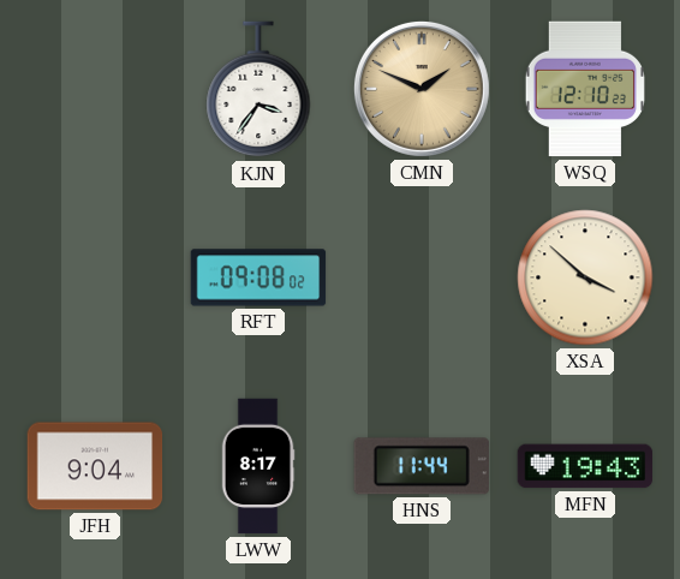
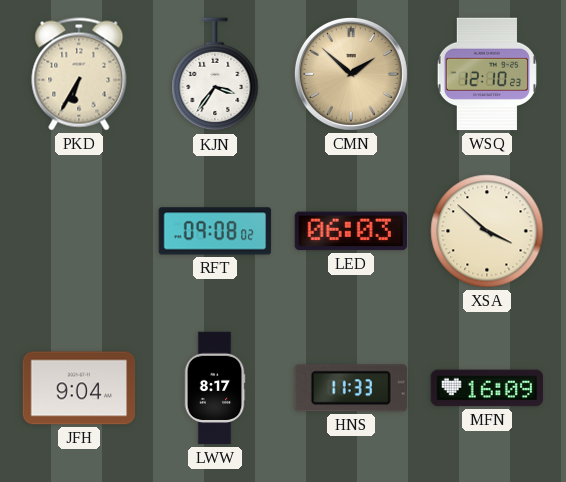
PKD: none -> 6:35 (79, 74)
CMN: 1:49 -> 1:52 (351, 74)
LED: none -> 06:03 (351, 231)
HNS: 11:44 -> 11:33 (351, 388)
MFN: 19:43 -> 16:09 (487, 388)
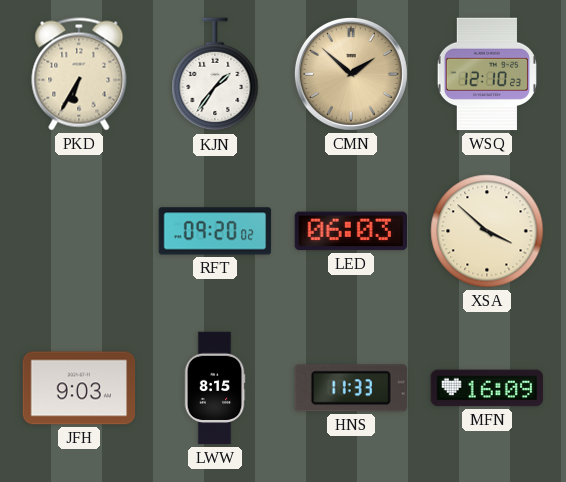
KJN: 3:36 -> 1:36 (215, 75)
RFT: 09:08 -> 09:20 (215, 231)
JFH: 9:04 -> 9:03 (79, 388)
LWW: 8:17 -> 8:15 (215, 388)
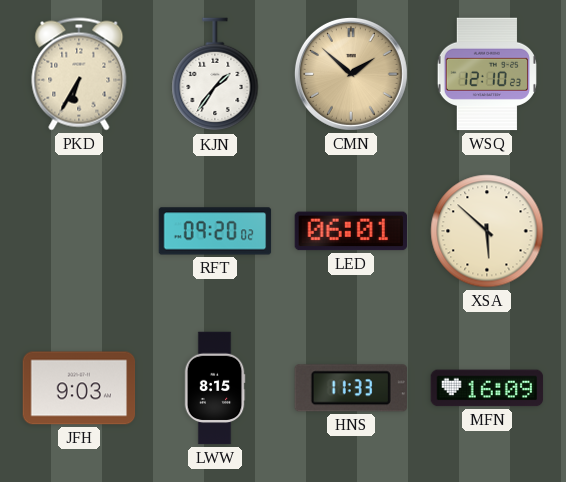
LED: 06:03 -> 06:01 (351, 231)
XSA: 3:52 -> 5:52 (487, 231)
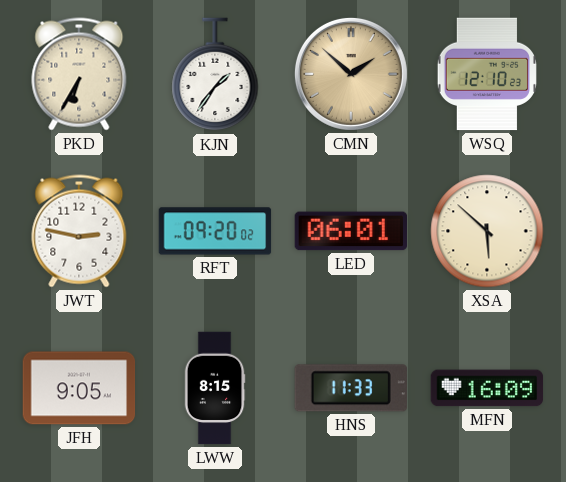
JWT: none -> 2:47 (79, 231)
JFH: 9:03 -> 9:05 (79, 388)
